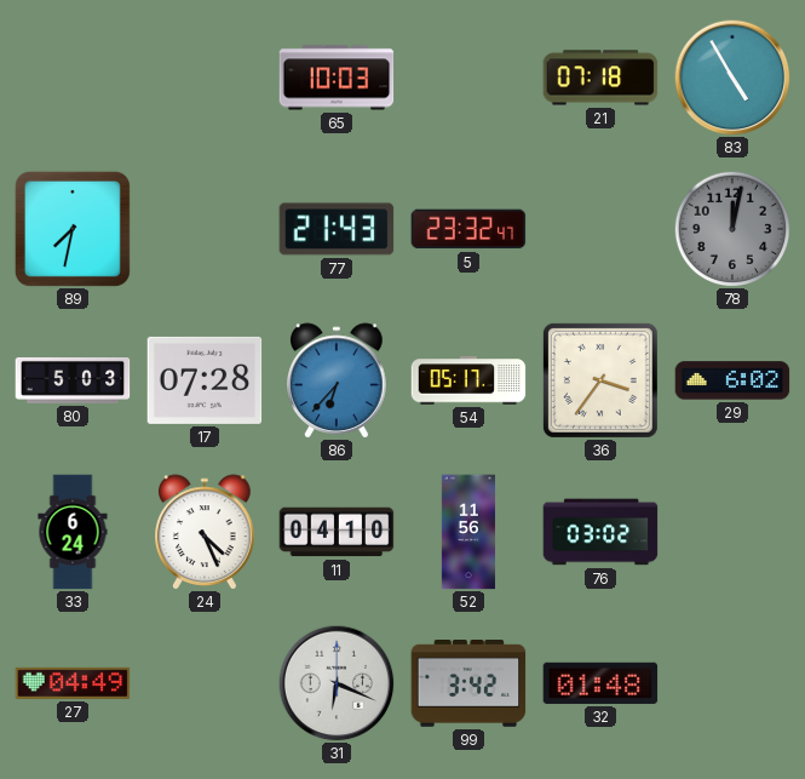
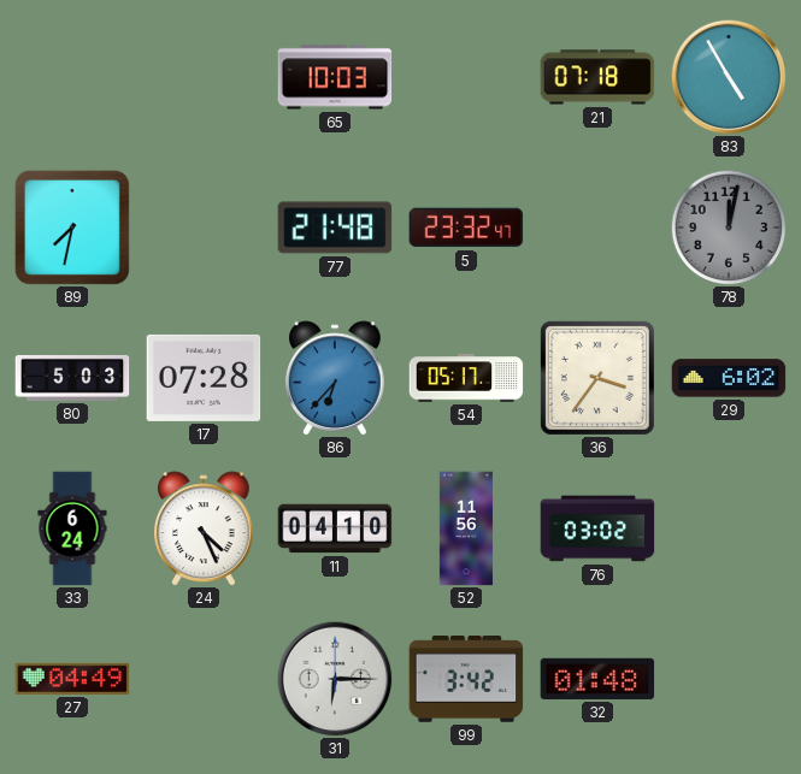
77: 21:43 -> 21:48 (335, 228)
31: 6:19 -> 6:15 (335, 679)
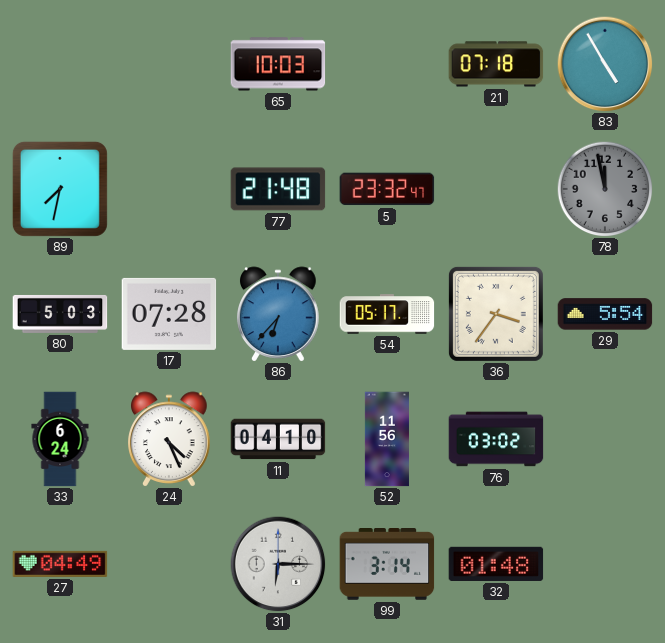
78: 12:02 -> 11:58 (605, 189)
29: 6:02 -> 5:54 (605, 314)
99: 3:42 -> 3:14 (387, 565)
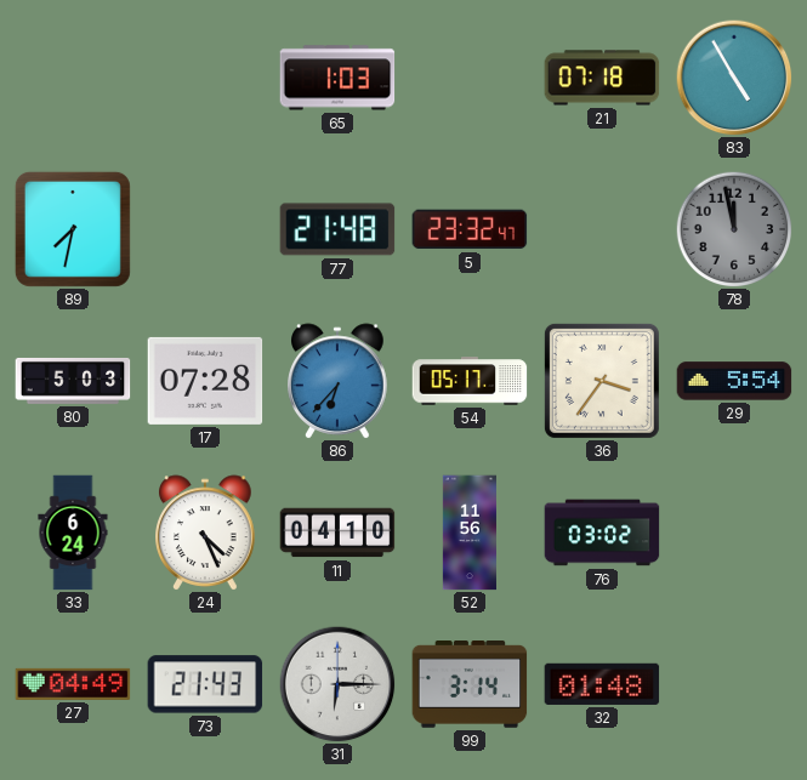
65: 10:03 -> 1:03 (337, 78)
73: none -> 21:43 (205, 684)
